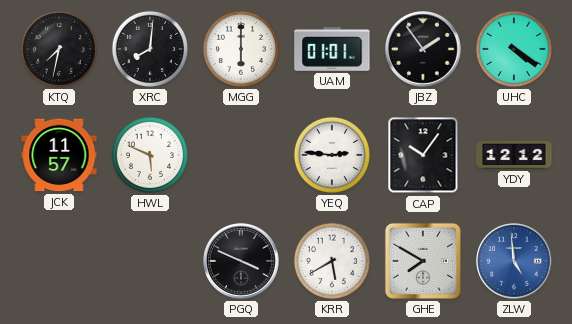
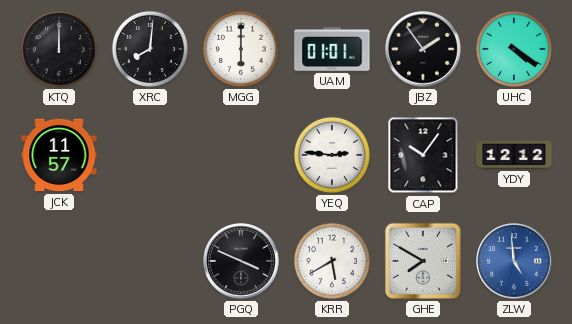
KTQ: 7:32 -> 12:00 (59, 49)
HWL: 5:49 -> none (150, 155)
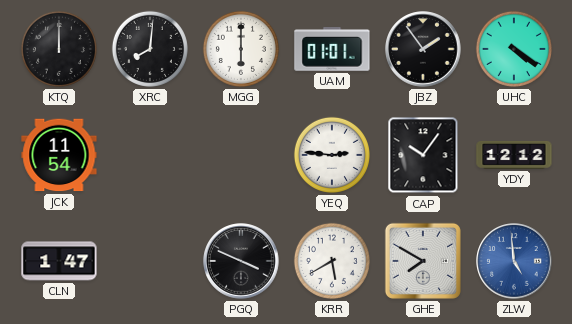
JCK: 11:57 -> 11:54 (59, 155)
CLN: none -> 1:47 (59, 261)
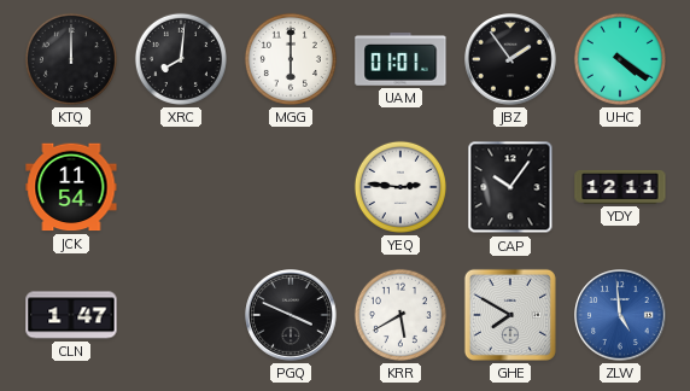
YDY: 12:12 -> 12:11 (620, 187)
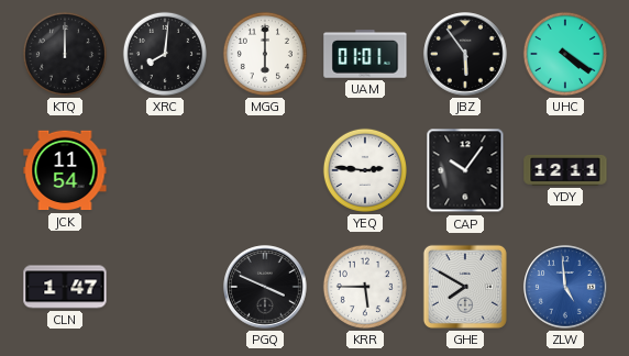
JBZ: 1:54 -> 5:54 (465, 54)
KRR: 5:40 -> 5:45 (365, 287)
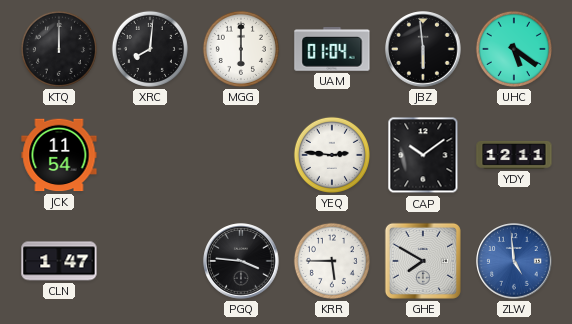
UAM: 01:01 -> 01:04 (332, 49)
JBZ: 5:54 -> 5:59 (423, 49)
UHC: 4:21 -> 5:21 (514, 49)
CAP: 10:06 -> 10:09 (423, 155)
PGQ: 3:49 -> 3:46 (241, 261)
